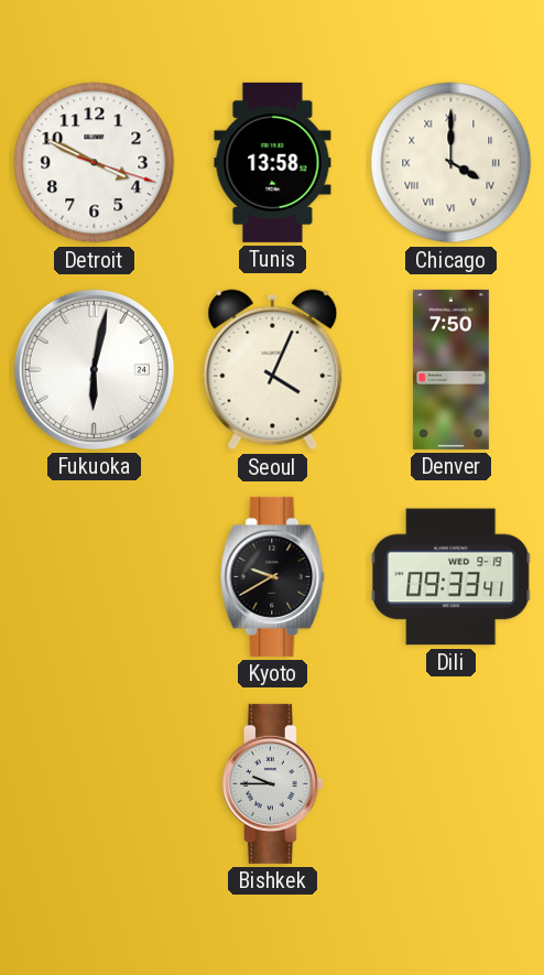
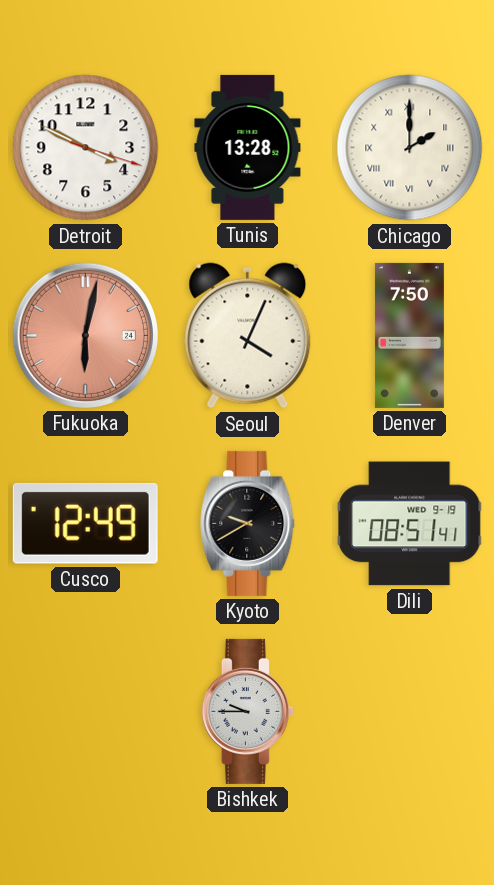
Tunis: 13:58 -> 13:28 (248, 147)
Chicago: 4:00 -> 2:00 (410, 148)
Fukuoka dial: white -> salmon (85, 335)
Cusco: none -> 12:49 (85, 523)
Dili: 09:33 -> 08:51 (409, 524)
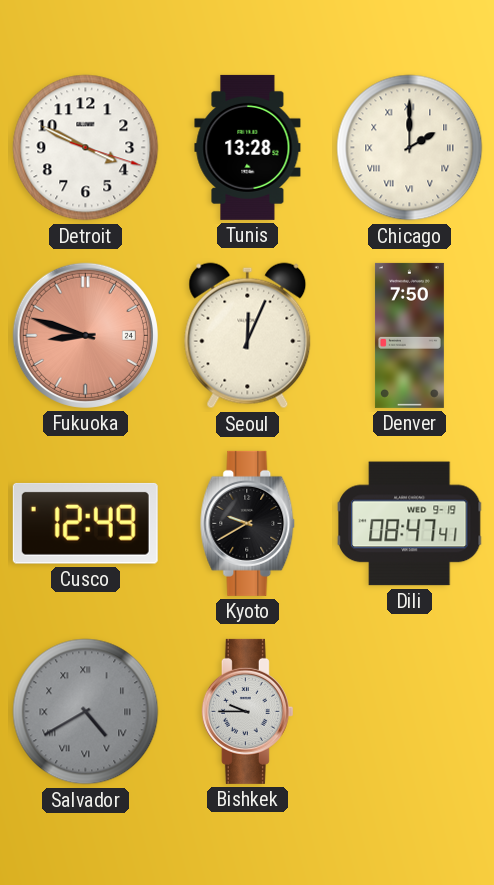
Fukuoka: 6:02 -> 8:48 (85, 335)
Seoul: 4:04 -> 12:04 (248, 336)
Dili: 08:51 -> 08:47 (409, 524)
Salvador: none -> 4:40 (86, 712)
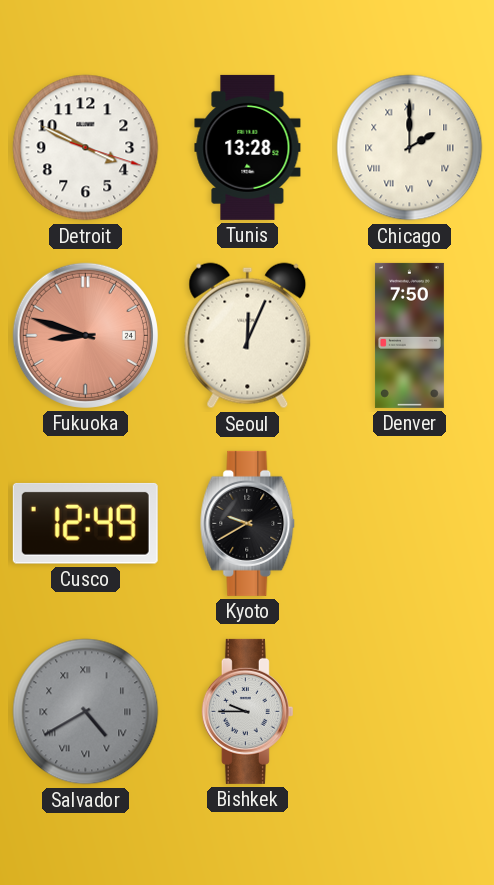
Dili: 08:47 -> none (409, 524)
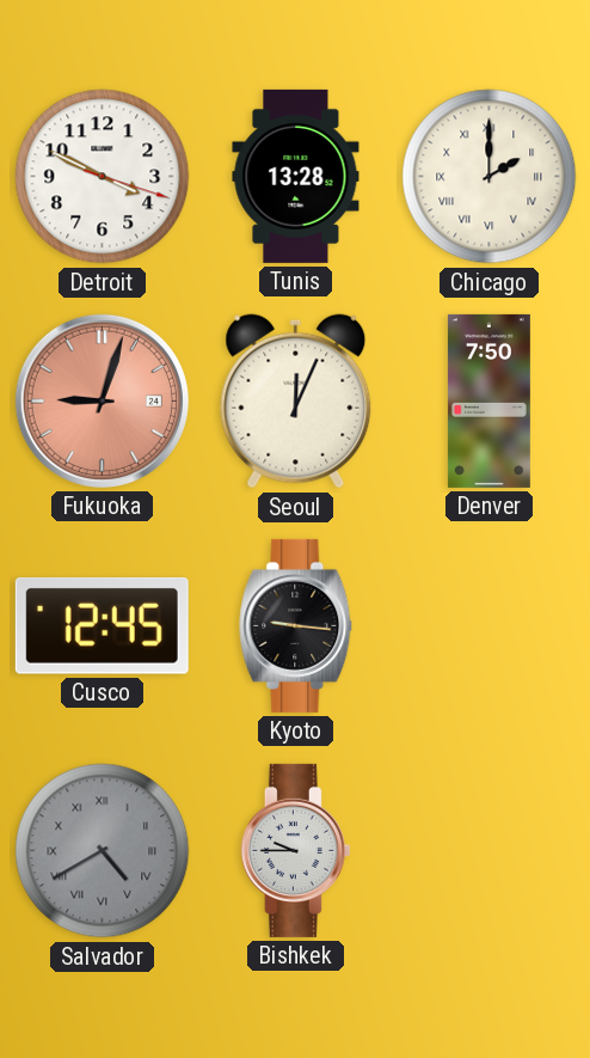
Fukuoka: 8:48 -> 9:03 (102, 400)
Cusco: 12:49 -> 12:45 (102, 625)
Kyoto: 9:40 -> 9:16 (296, 625)
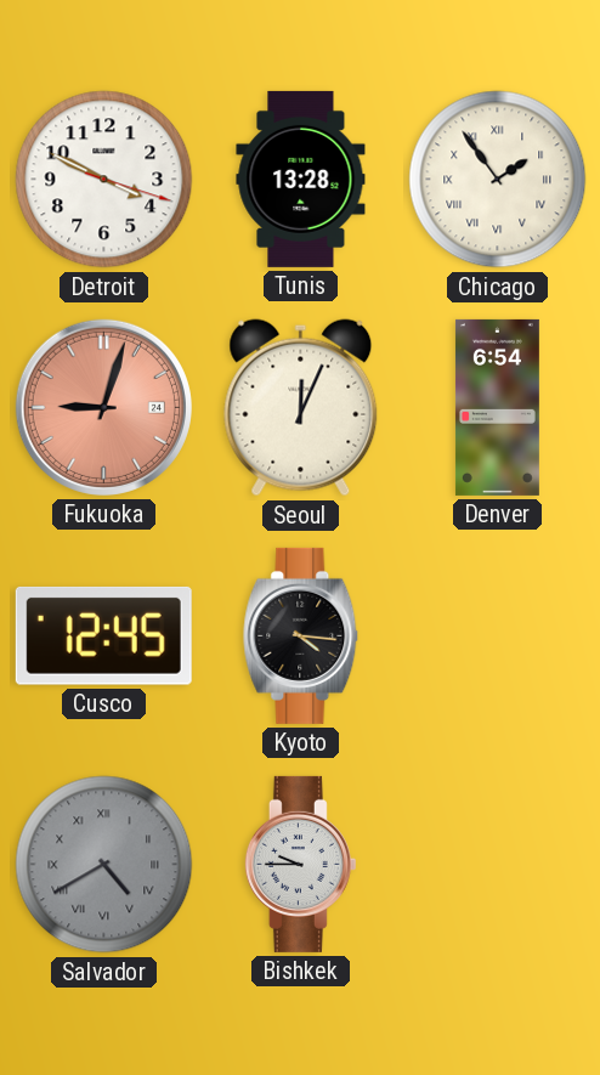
Chicago: 2:00 -> 1:54 (498, 180)
Denver: 7:50 -> 6:54 (497, 407)
Kyoto: 9:16 -> 4:16 (301, 635)
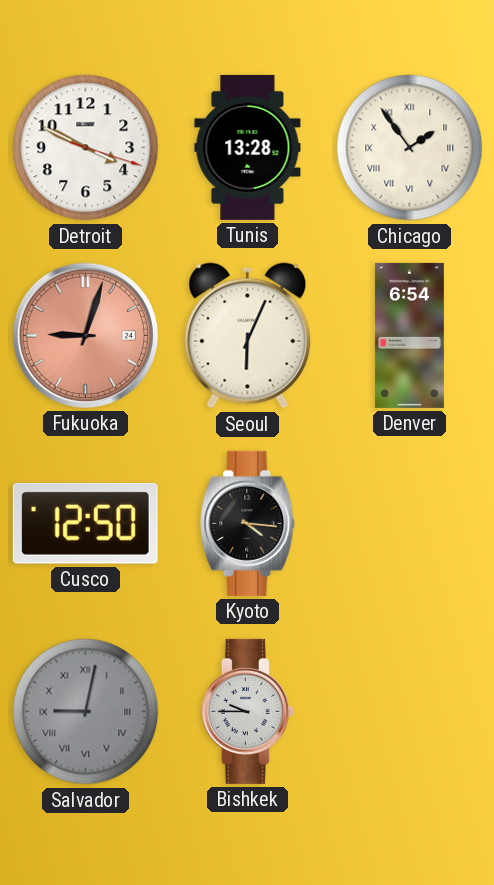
Seoul: 12:04 -> 6:04 (248, 336)
Cusco: 12:45 -> 12:50 (85, 523)
Salvador: 4:40 -> 9:02 (86, 712)
